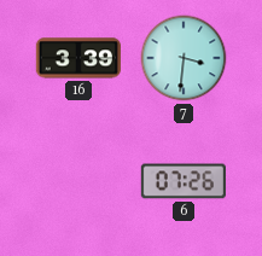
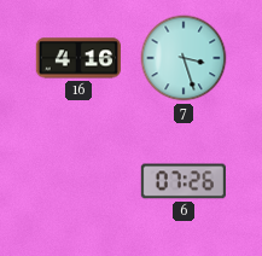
16: 3:39 -> 4:16 (77, 58)
7: 3:31 -> 3:27 (184, 58)
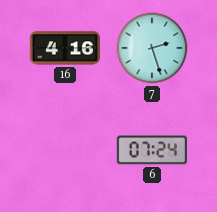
7: 3:27 -> 2:27 (152, 48)
6: 07:26 -> 07:24 (152, 150)
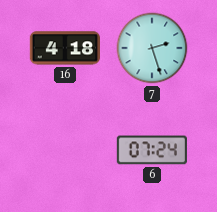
16: 4:16 -> 4:18 (64, 48)
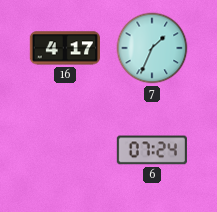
16: 4:18 -> 4:17 (64, 48)
7: 2:27 -> 1:34 (152, 48)
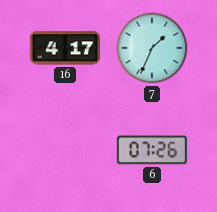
6: 07:24 -> 07:26 (152, 150)
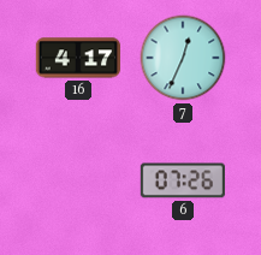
7: 1:34 -> 12:34 (183, 58)
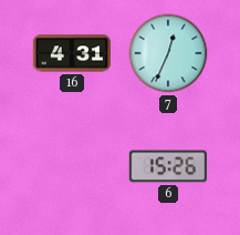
16: 4:17 -> 4:31 (71, 53)
6: 07:26 -> 15:26 (168, 166)
